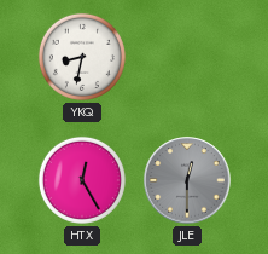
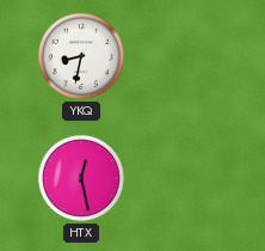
HTX: 12:25 -> 12:28 (81, 178)
JLE: 12:30 -> none (187, 180)
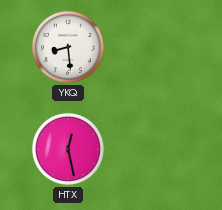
YKQ: 8:32 -> 8:29 (68, 47)
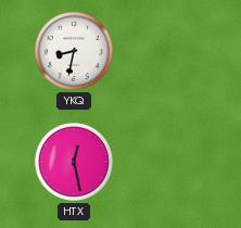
YKQ: 8:29 -> 8:32 (74, 51)
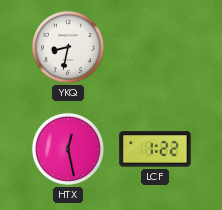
LCF: none -> 1:22 (155, 149)
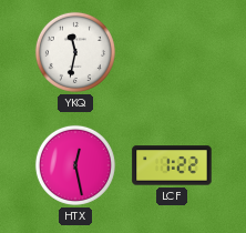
YKQ: 8:32 -> 11:32 (75, 52)
